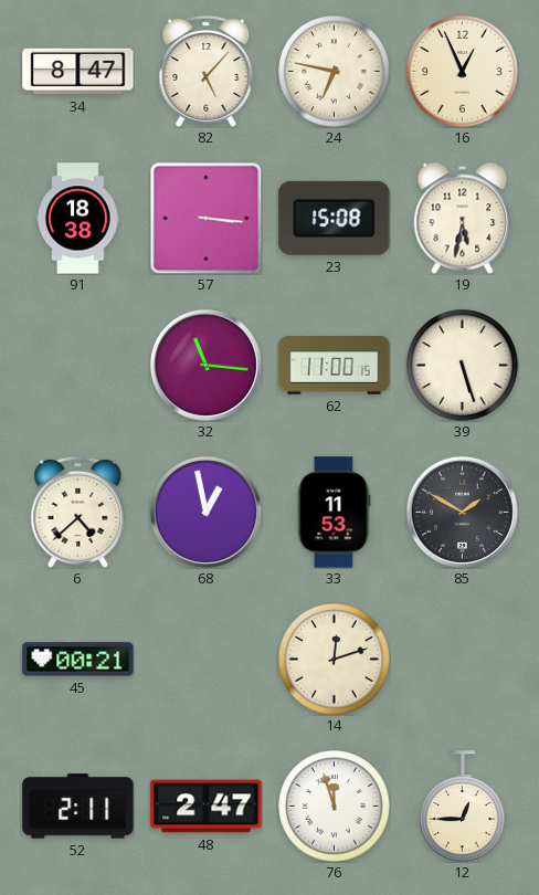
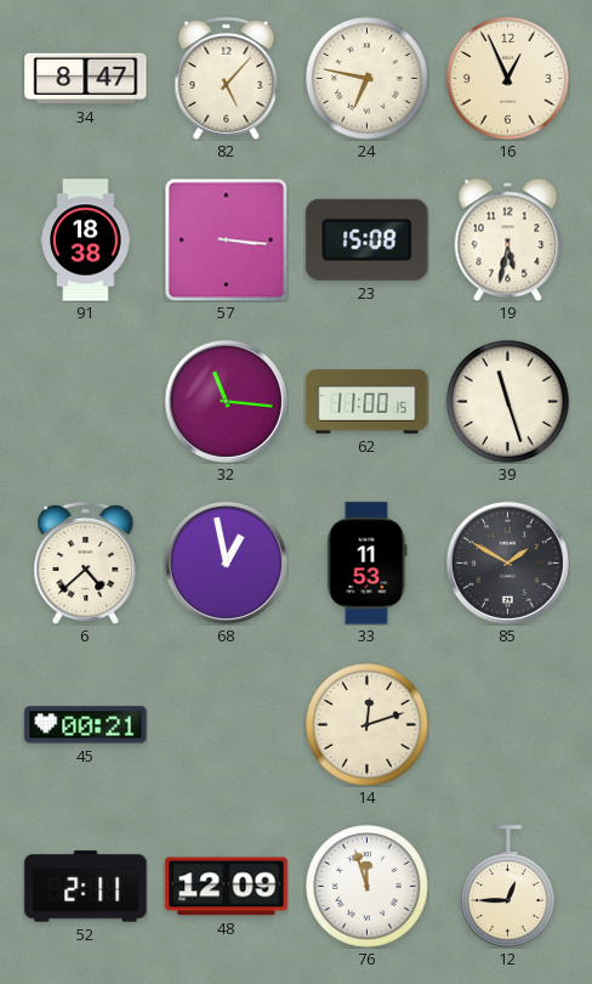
39: 5:27 -> 11:27 (508, 402)
48: 2:47 -> 12:09 (227, 887)
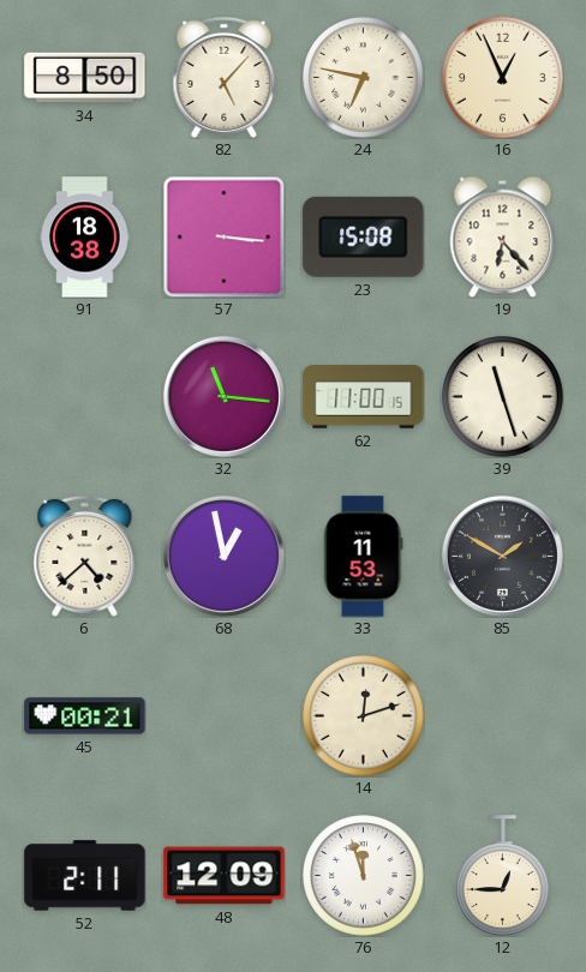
34: 8:47 -> 8:50 (85, 78)
19: 5:32 -> 6:23 (503, 236)
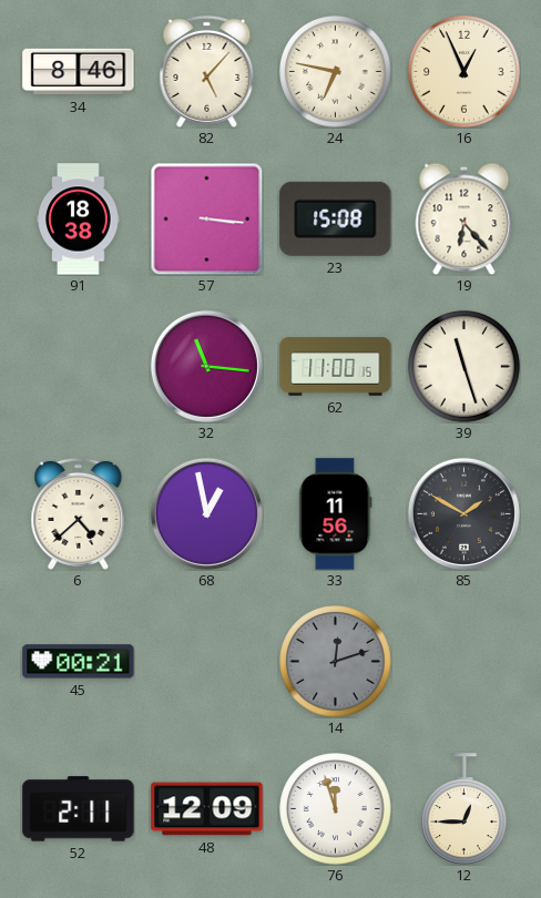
34: 8:50 -> 8:46 (79, 72)
33: 11:53 -> 11:56 (336, 514)
14 dial: cream -> grey (336, 662)
